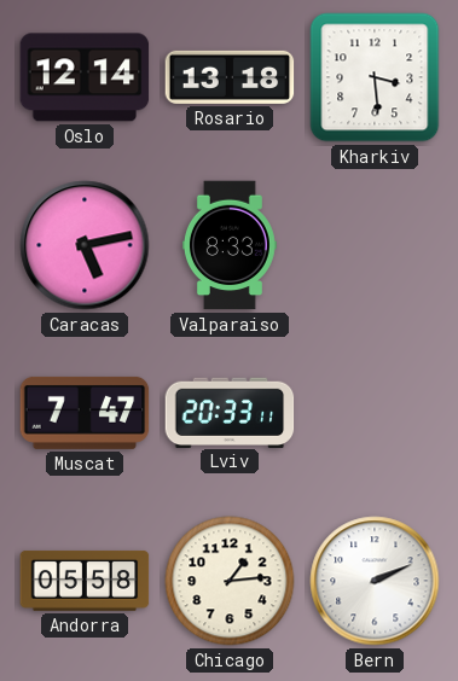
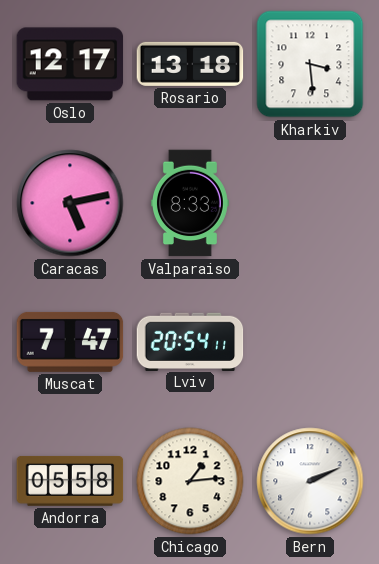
Oslo: 12:14 -> 12:17 (70, 64)
Lviv: 20:33 -> 20:54 (190, 341)
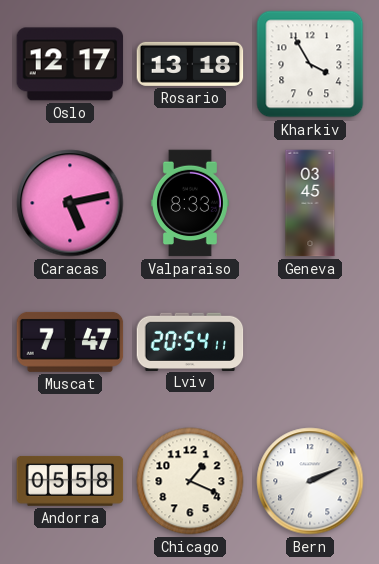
Kharkiv: 3:29 -> 3:55 (310, 64)
Geneva: none -> 03:45 (310, 203)
Chicago: 1:14 -> 1:19 (190, 481)
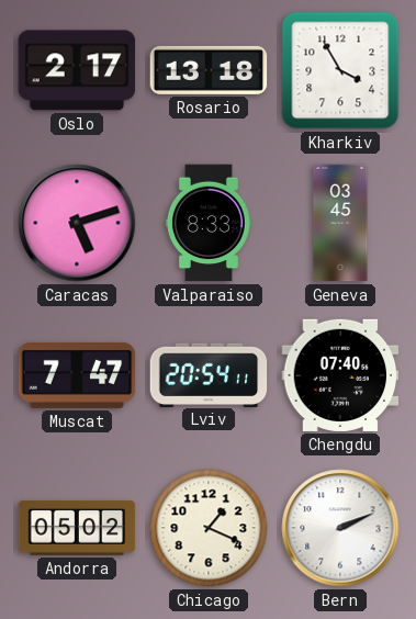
Oslo: 12:17 -> 2:17 (77, 70)
Caracas: 5:13 -> 5:12 (77, 223)
Chengdu: none -> 07:40 (340, 375)
Andorra: 05:58 -> 05:02 (77, 528)
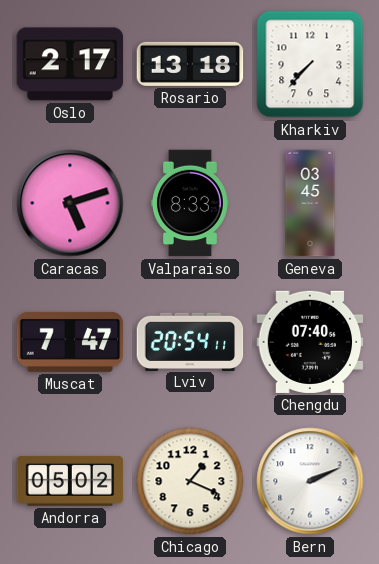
Kharkiv: 3:55 -> 7:37 (310, 64)
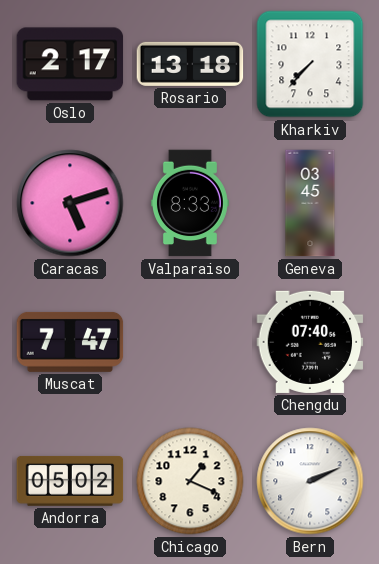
Lviv: 20:54 -> none (190, 341)
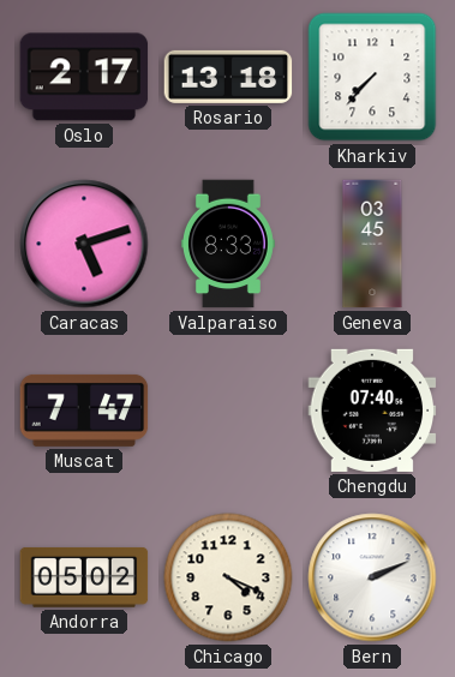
Chicago: 1:19 -> 4:19 (228, 577)
